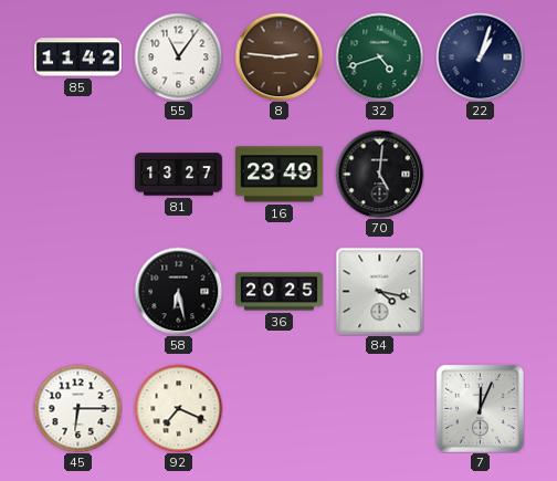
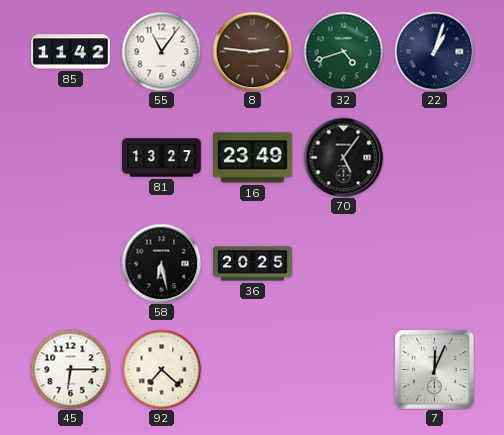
70: 5:01 -> 5:06 (343, 157)
84: 4:17 -> none (379, 291)
92: 7:19 -> 7:22 (161, 369)
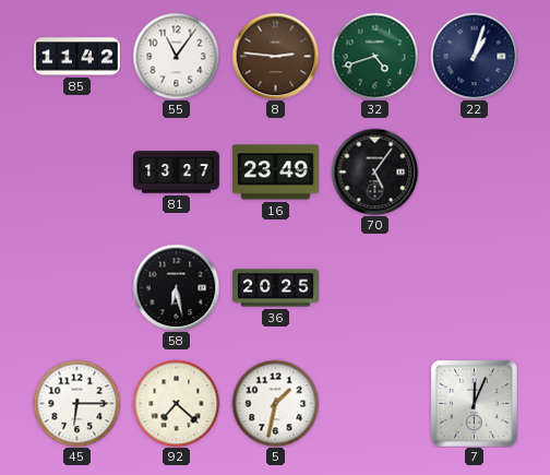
5: none -> 1:32 (275, 403)
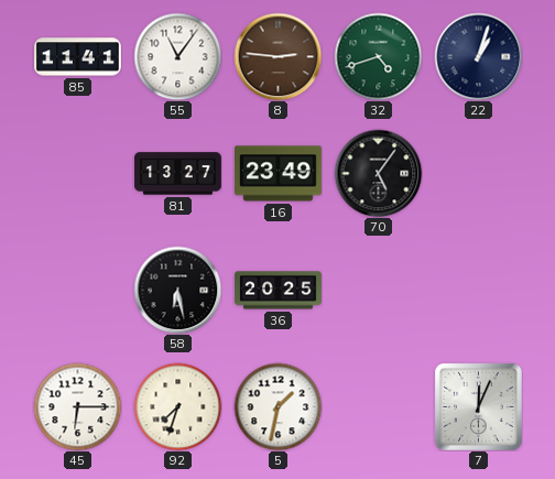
85: 11:42 -> 11:41 (78, 57)
92: 7:22 -> 7:33 (177, 406)
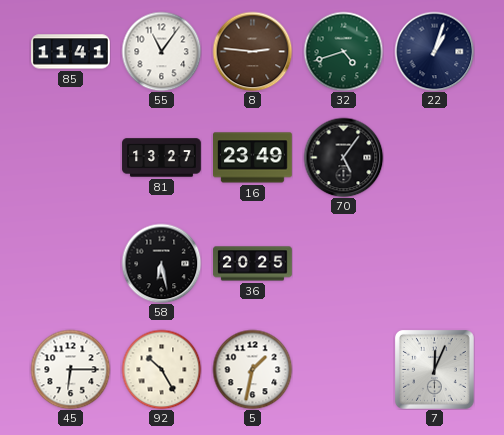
92: 7:33 -> 10:25 (161, 369)
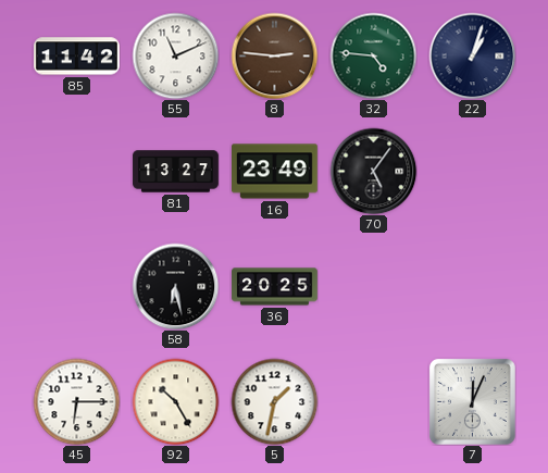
85: 11:41 -> 11:42 (77, 57)
55: 11:06 -> 11:11 (175, 55)
32: 4:42 -> 4:46 (373, 55)
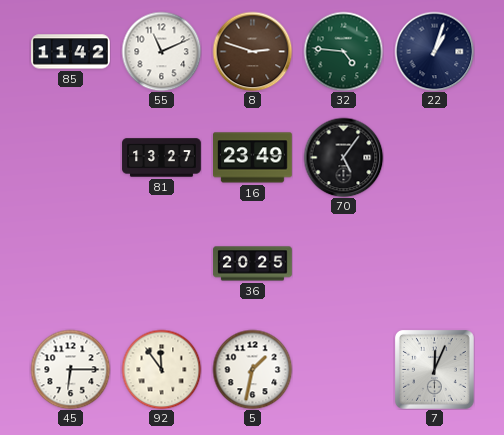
8: 2:46 -> 2:48 (252, 51)
58: 6:28 -> none (175, 286)
92: 10:25 -> 11:54 (161, 369)
